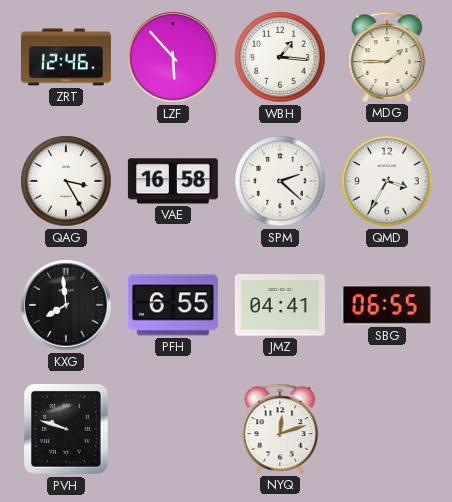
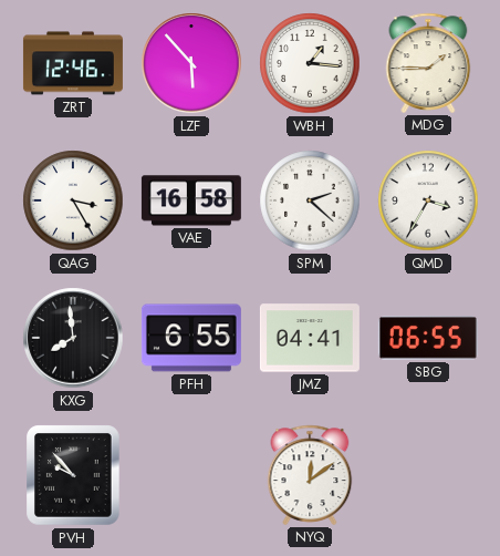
PVH: 9:48 -> 9:53 (73, 475)
NYQ: 12:12 -> 12:09 (310, 475)
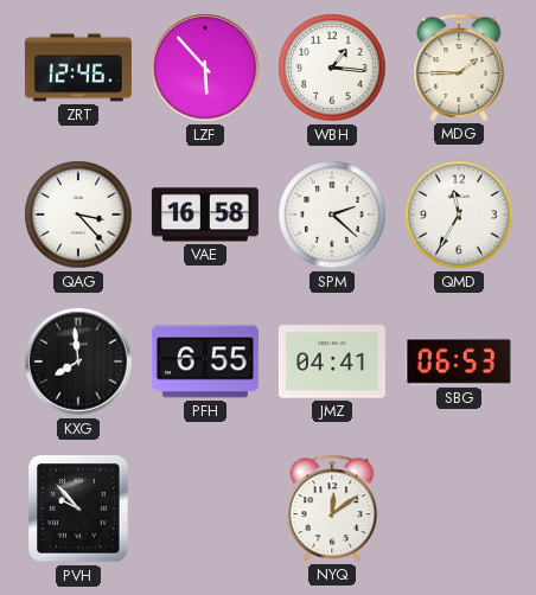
QAG: 3:25 -> 3:23 (78, 215)
QMD: 3:35 -> 11:35 (459, 215)
SBG: 06:55 -> 06:53 (459, 363)
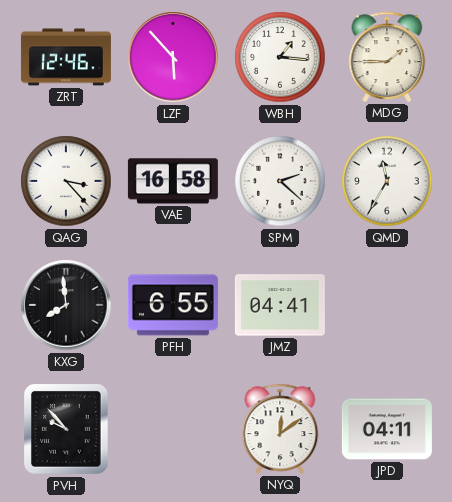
SBG: 06:53 -> none (459, 363)
JPD: none -> 04:11 (387, 429)
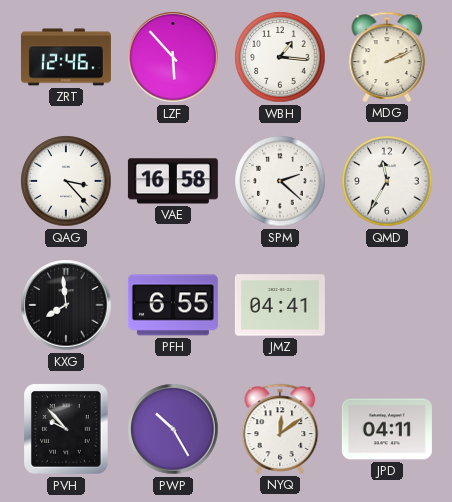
MDG: 1:45 -> 2:11 (387, 57)
PWP: none -> 10:25 (173, 429)
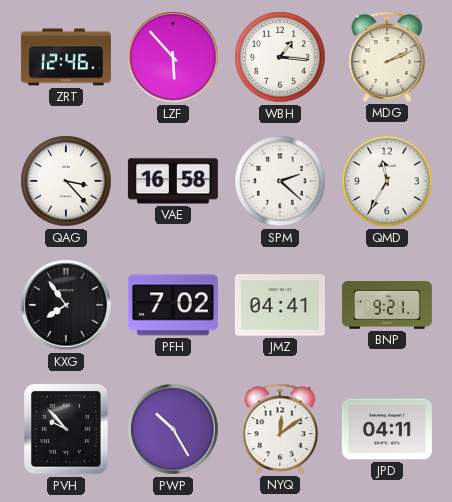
KXG: 7:59 -> 7:54 (66, 305)
PFH: 6:55 -> 7:02 (173, 305)
BNP: none -> 9:21 (387, 305)
